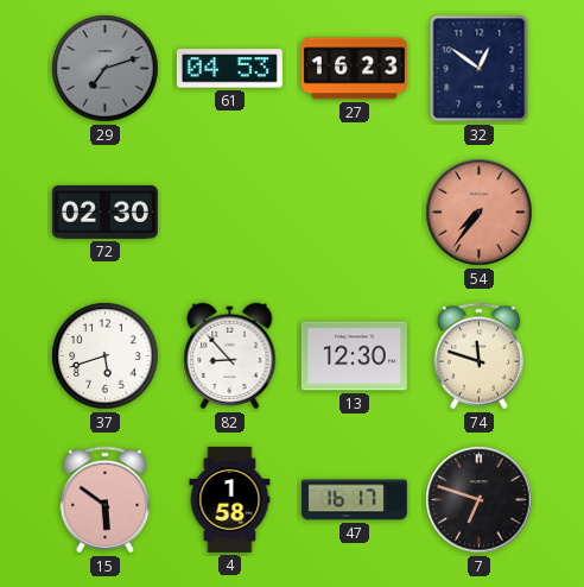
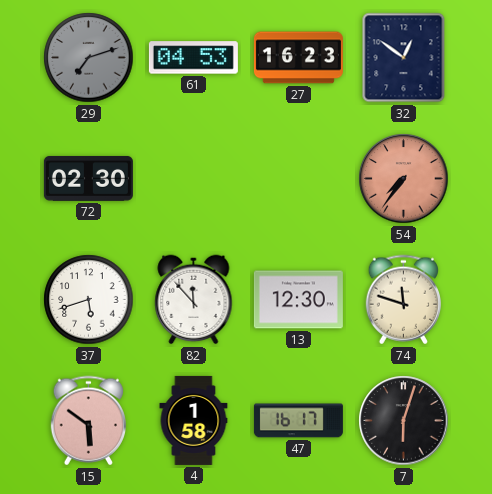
82: 8:53 -> 11:53 (194, 300)
7: 6:48 -> 6:03 (404, 421)
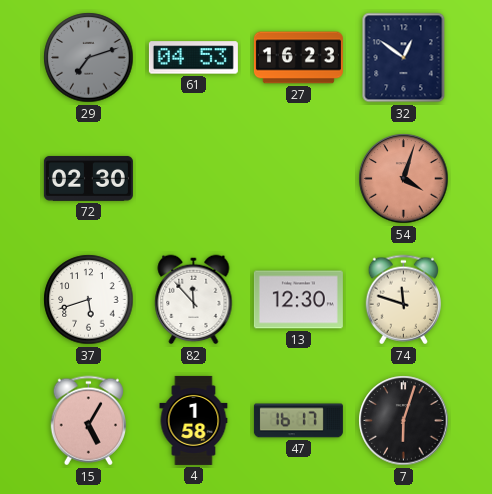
54: 7:36 -> 4:03 (404, 179)
15: 5:51 -> 5:05 (88, 421)
